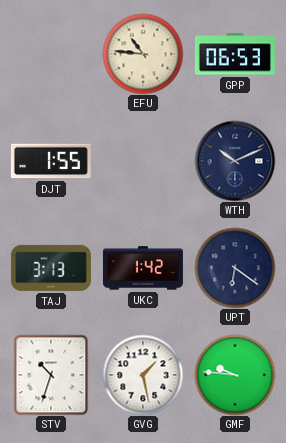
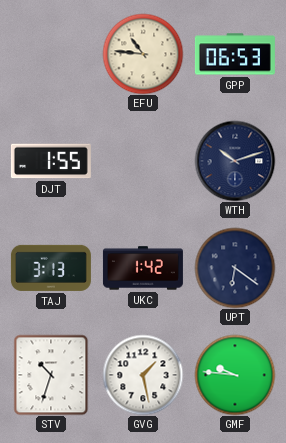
WTH: 10:11 -> 10:12 (235, 161)
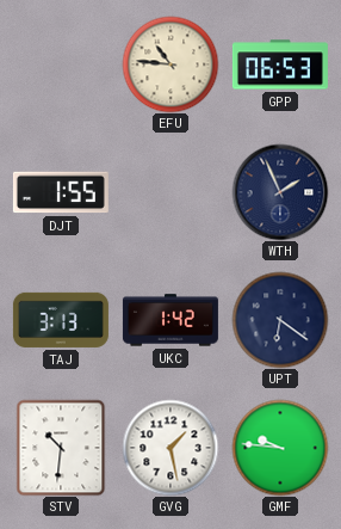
WTH: 10:12 -> 1:56 (280, 192)
STV: 10:33 -> 10:31 (61, 448)
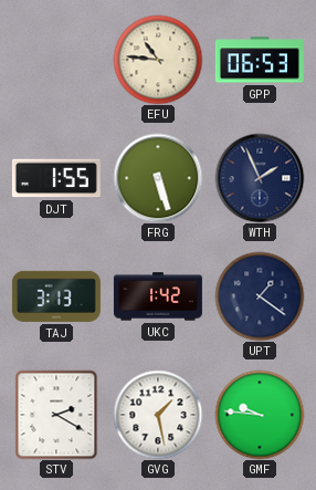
FRG: none -> 5:27 (158, 178)
UPT: 6:21 -> 1:21 (260, 296)
STV: 10:31 -> 2:20 (56, 415)
